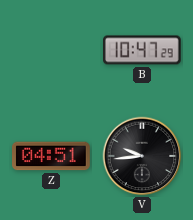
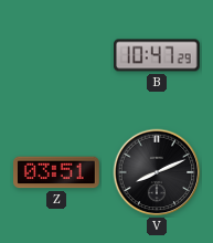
Z: 04:51 -> 03:51 (57, 172)
V: 9:44 -> 8:11 (157, 172)
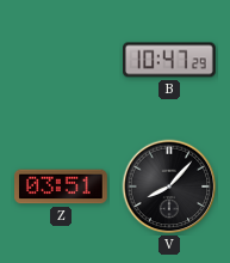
V: 8:11 -> 8:07 (169, 186)
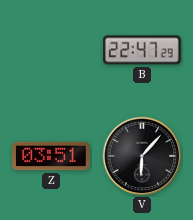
B: 10:47 -> 22:47 (143, 50)
V: 8:07 -> 6:07 (142, 156)
